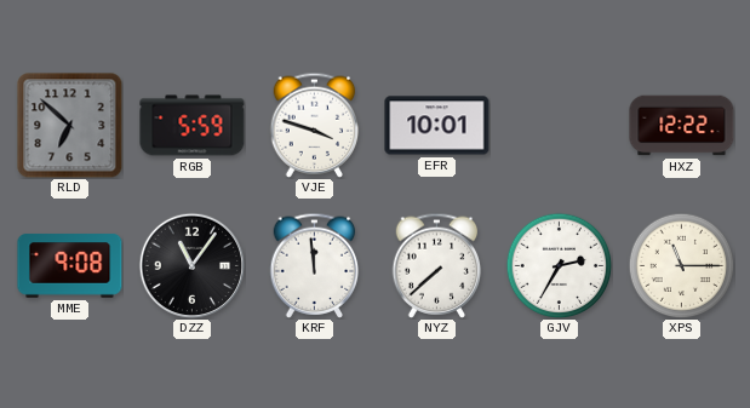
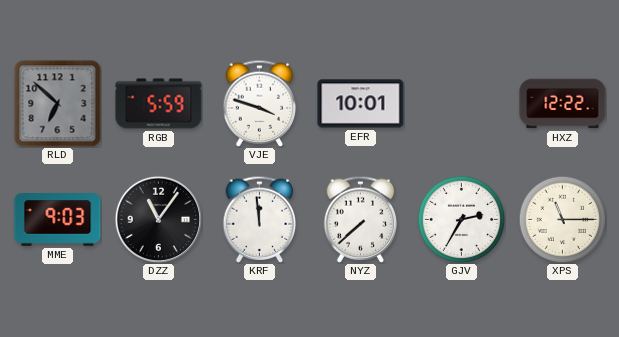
MME: 9:08 -> 9:03 (58, 220)
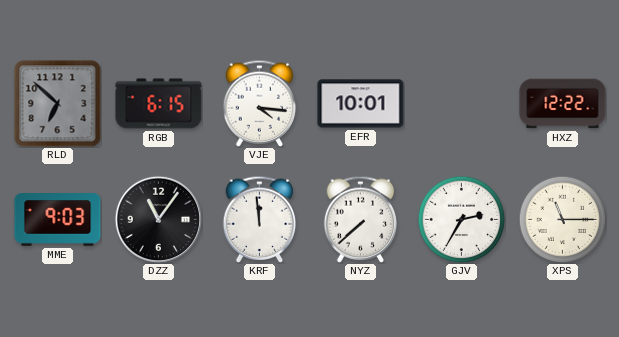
RGB: 5:59 -> 6:15 (159, 104)
VJE: 3:48 -> 4:16 (260, 103)
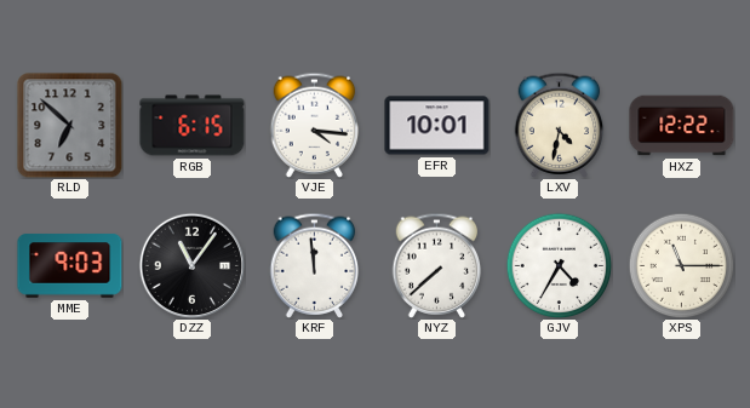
LXV: none -> 4:32 (560, 125)
GJV: 2:35 -> 4:35 (559, 265)
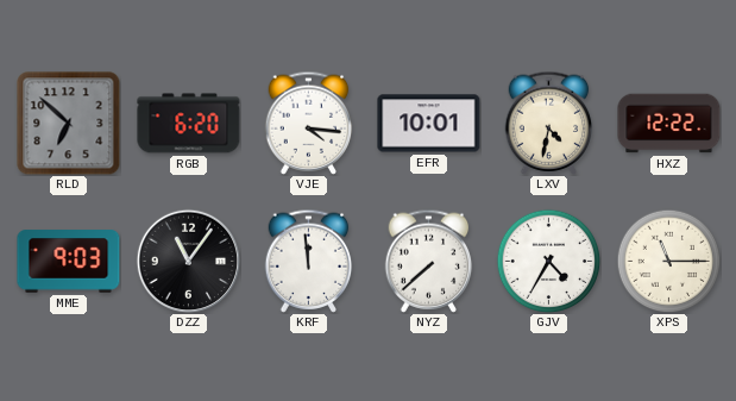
RGB: 6:15 -> 6:20 (189, 124)
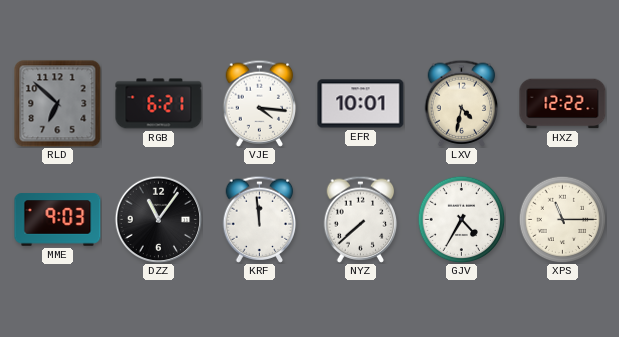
RGB: 6:20 -> 6:21 (159, 104)
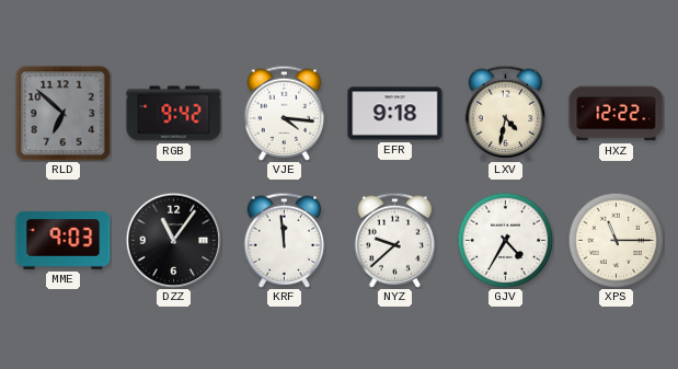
RGB: 6:21 -> 9:42 (174, 114)
EFR: 10:01 -> 9:18 (395, 114)
NYZ: 7:38 -> 9:38 (395, 240)
